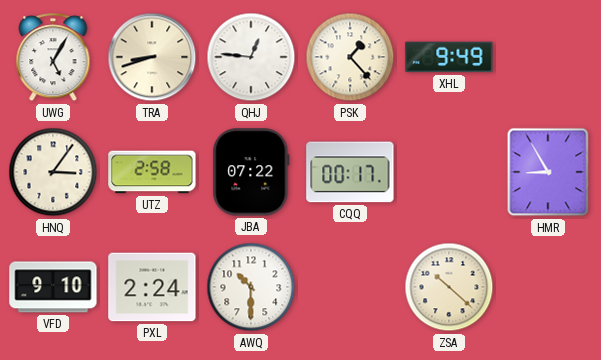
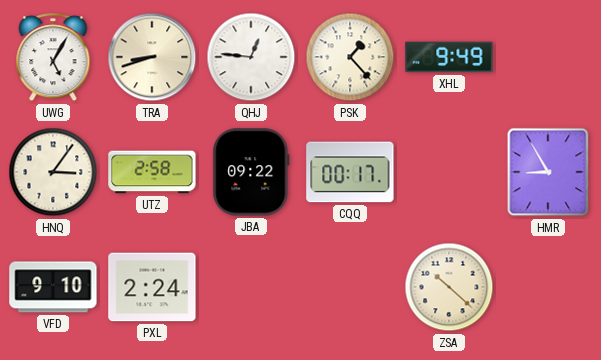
JBA: 07:22 -> 09:22 (251, 172)
AWQ: 10:30 -> none (251, 287)
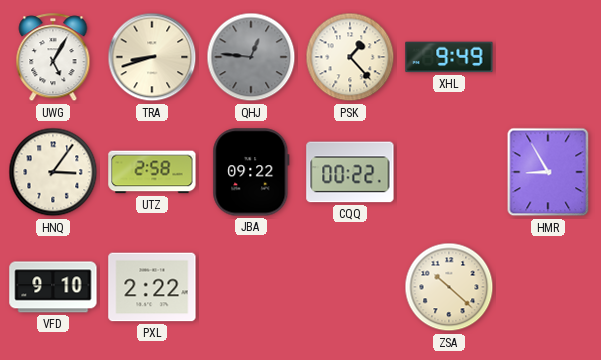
QHJ dial: white -> grey (251, 57)
CQQ: 00:17 -> 00:22 (350, 172)
PXL: 2:24 -> 2:22 (152, 287)
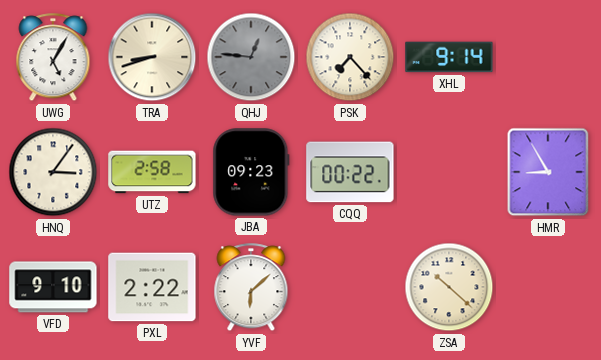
PSK: 1:23 -> 7:23 (350, 57)
XHL: 9:49 -> 9:14 (449, 57)
JBA: 09:22 -> 09:23 (251, 172)
YVF: none -> 6:08 (251, 288)
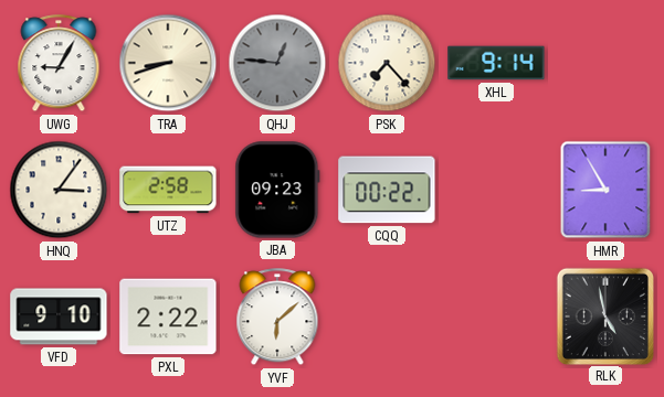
UWG: 5:05 -> 9:05 (59, 64)
ZSA: 10:22 -> none (449, 287)
RLK: none -> 4:58 (604, 315)
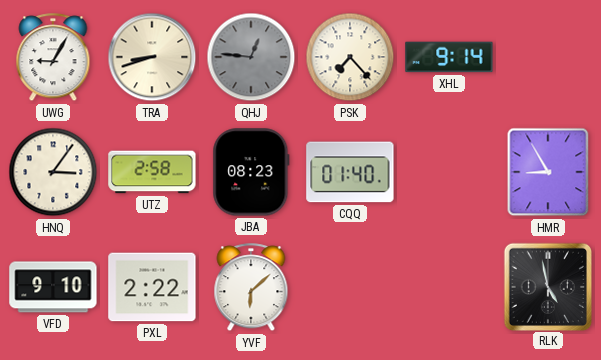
JBA: 09:23 -> 08:23 (251, 172)
CQQ: 00:22 -> 01:40 (350, 172)
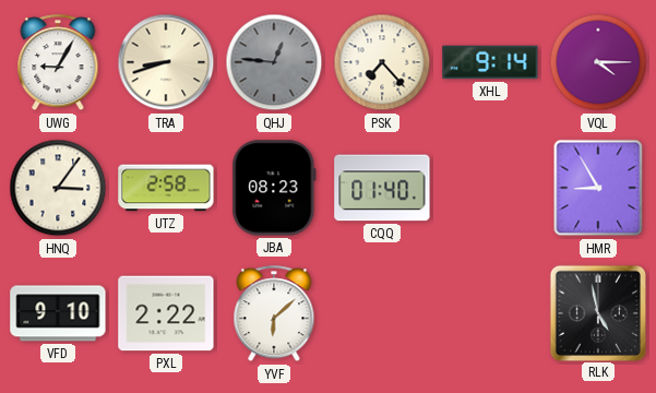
VQL: none -> 4:15 (598, 62)
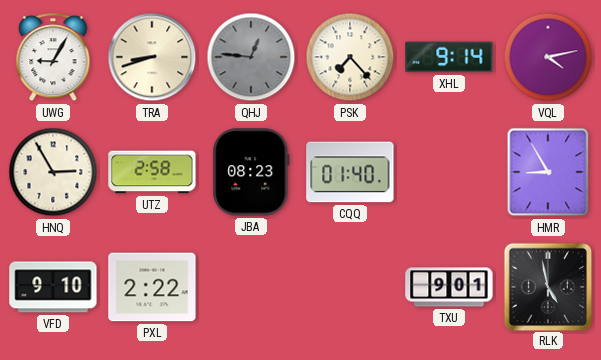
VQL: 4:15 -> 4:13 (548, 57)
HNQ: 3:06 -> 2:55 (53, 172)
YVF: 6:08 -> none (274, 314)
TXU: none -> 9:01 (449, 287)
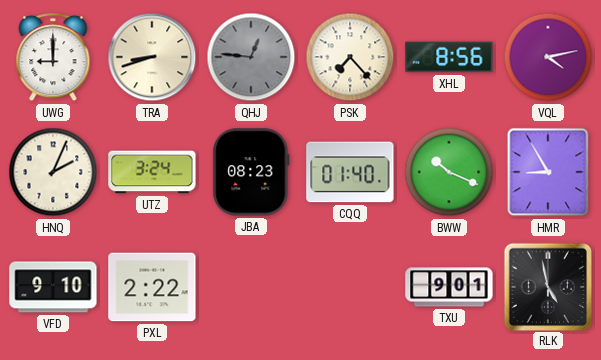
UWG: 9:05 -> 9:00 (53, 58)
XHL: 9:14 -> 8:56 (449, 57)
HNQ: 2:55 -> 2:04 (53, 172)
UTZ: 2:58 -> 3:24 (152, 172)
BWW: none -> 10:19 (449, 172)
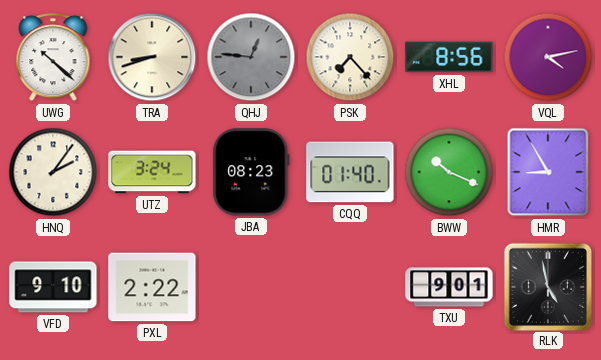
UWG: 9:00 -> 10:22 (53, 58)
HNQ: 2:04 -> 2:06 (53, 172)
